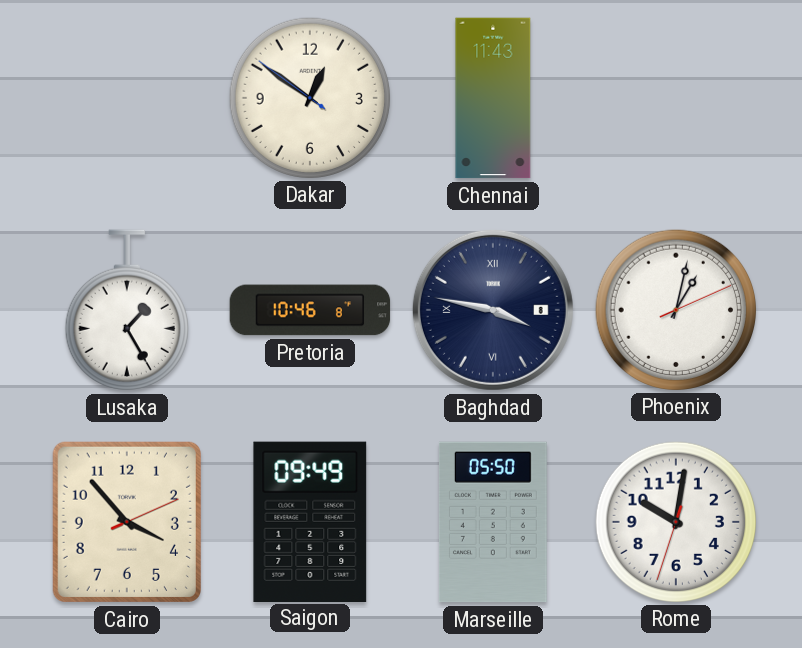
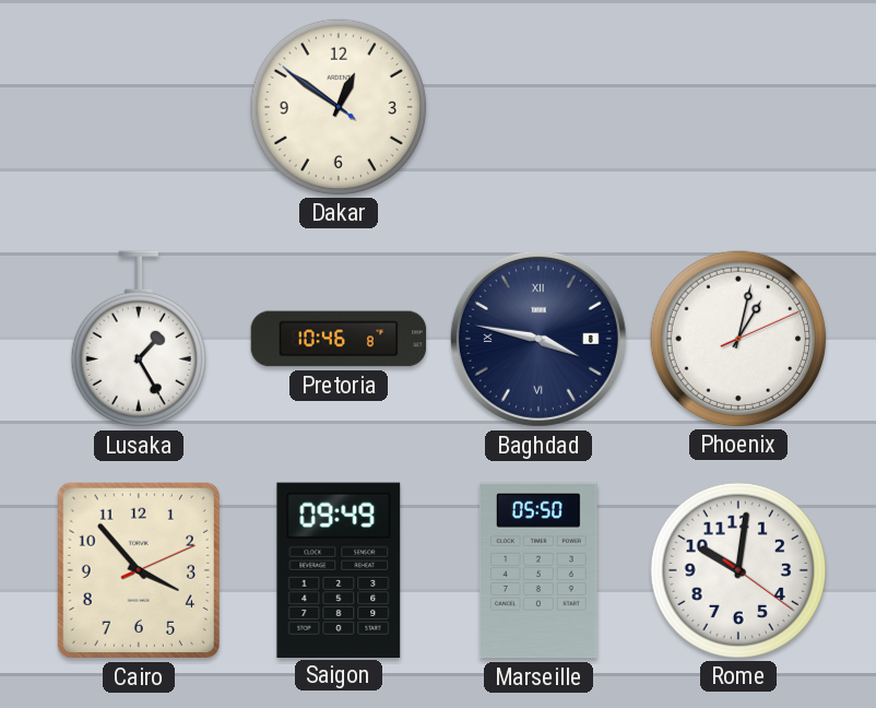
Chennai: 11:43 -> none (493, 98)
Rome: 10:01:33 -> 10:01:21 (737, 569)
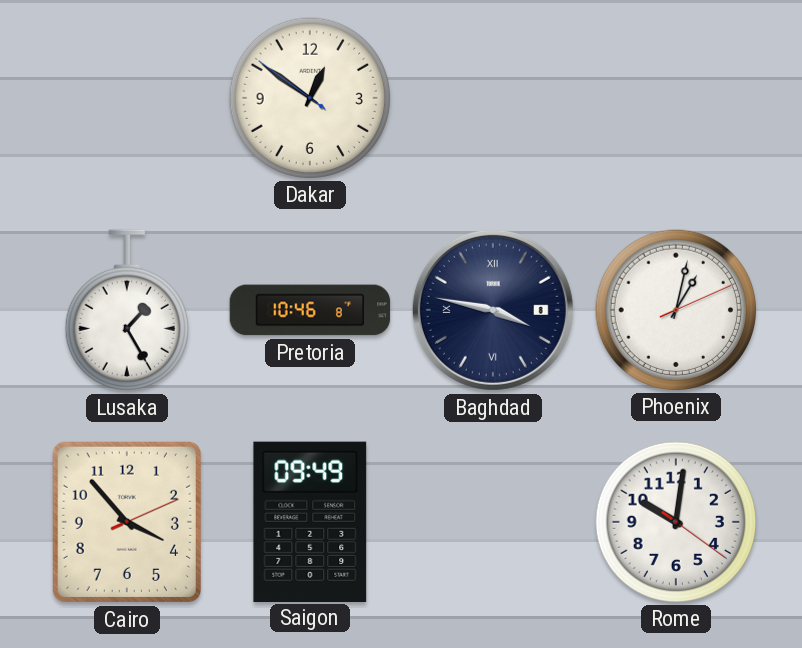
Marseille: 05:50 -> none (538, 570)
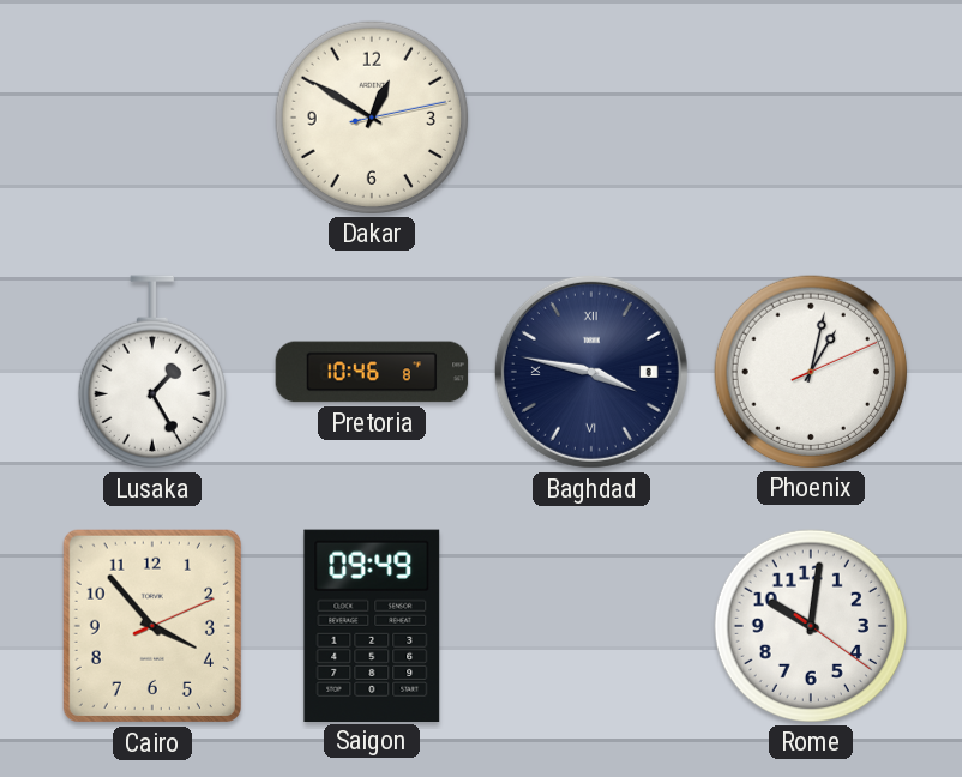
Dakar: 12:50:51 -> 12:50:13 (371, 116)
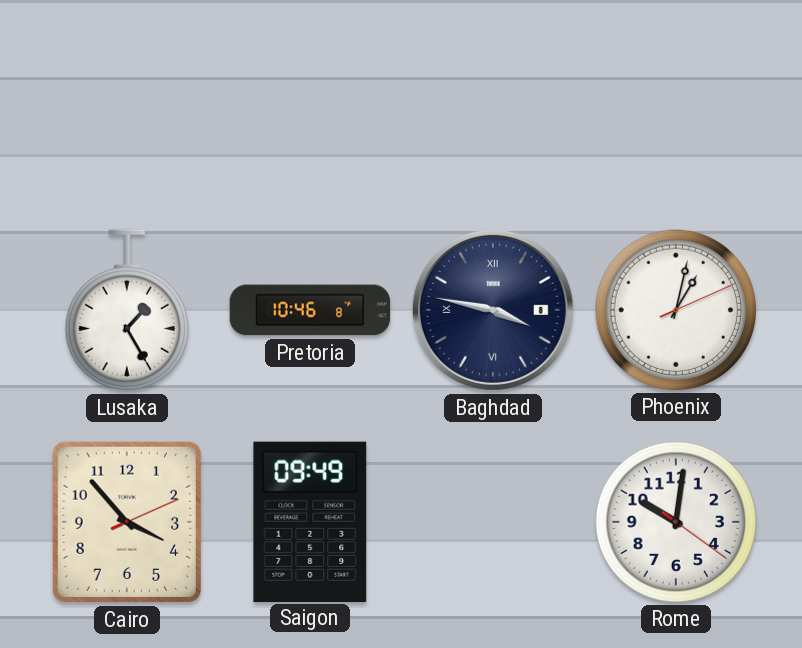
Dakar: 12:50 -> none (371, 116)
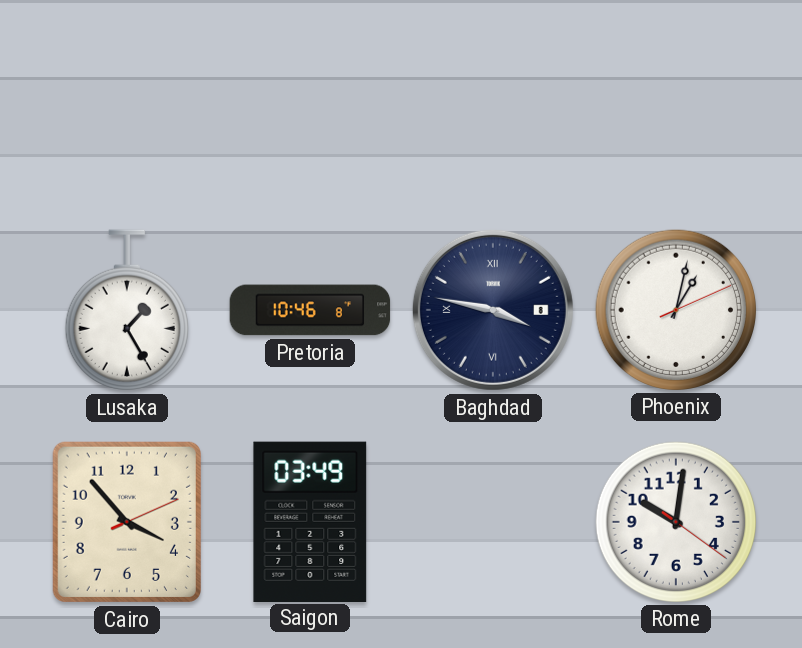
Saigon: 09:49 -> 03:49 (310, 521)
